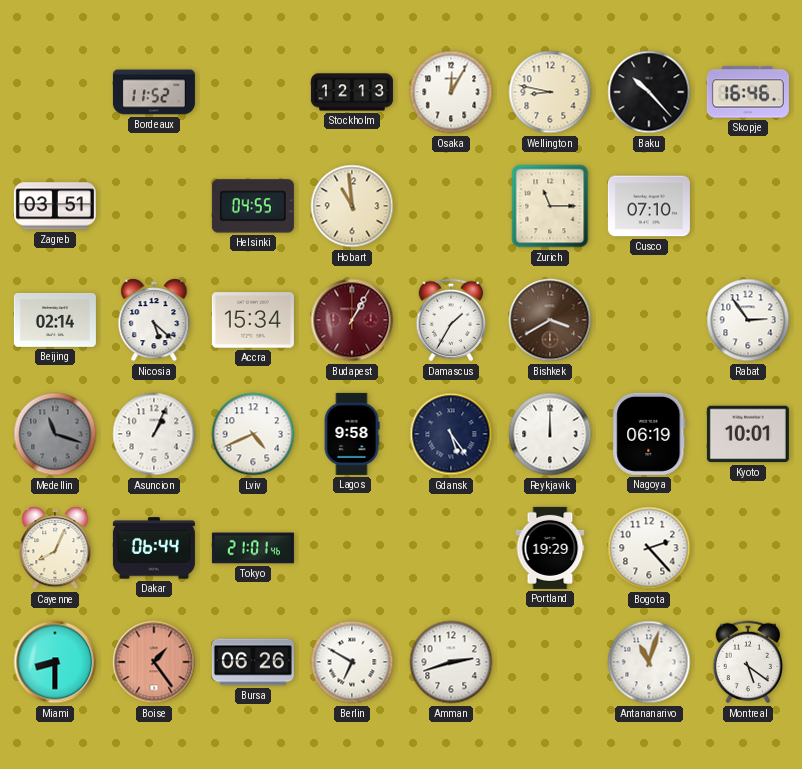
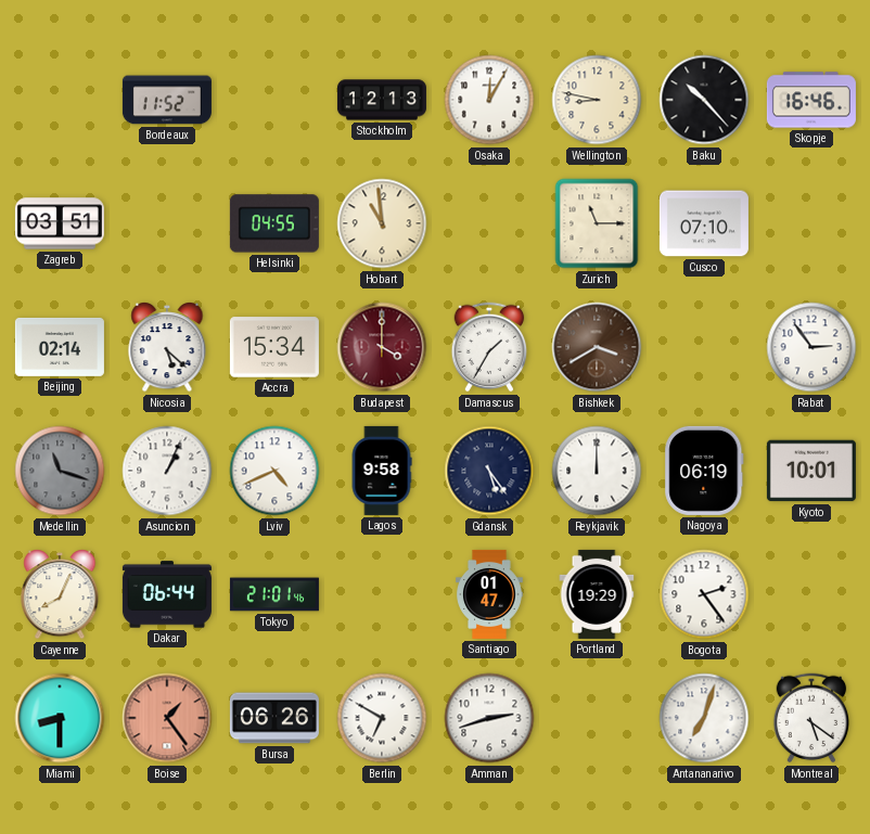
Budapest: 1:05 -> 4:00 (382, 347)
Santiago: none -> 01:47 (490, 594)
Bogota: 2:23 -> 2:24 (704, 594)
Antananarivo: 11:03 -> 7:03 (704, 718)
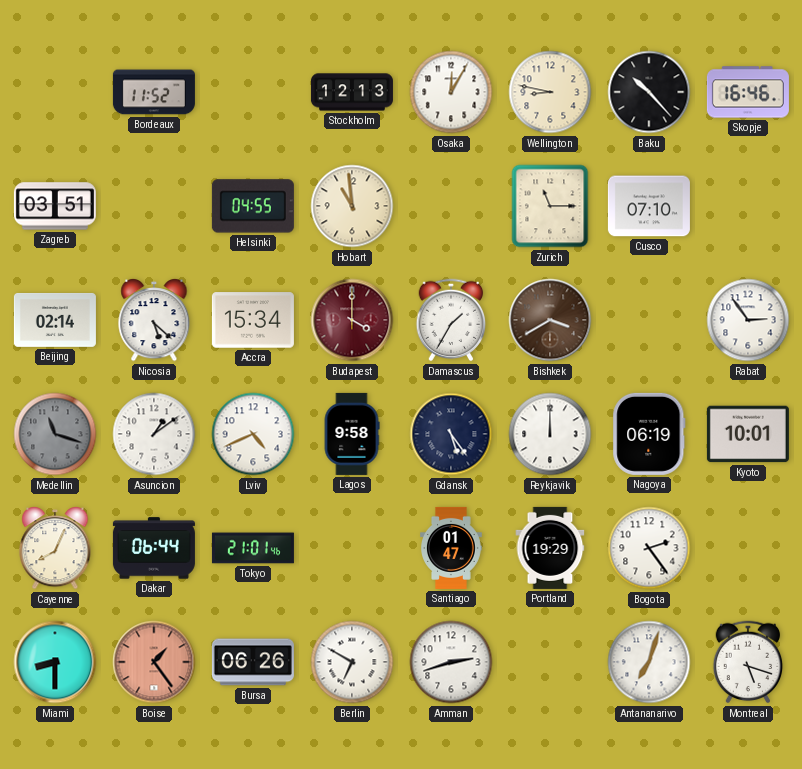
Asuncion: 1:04 -> 1:09 (154, 434)
Montreal: 5:21 -> 5:18 (748, 662)
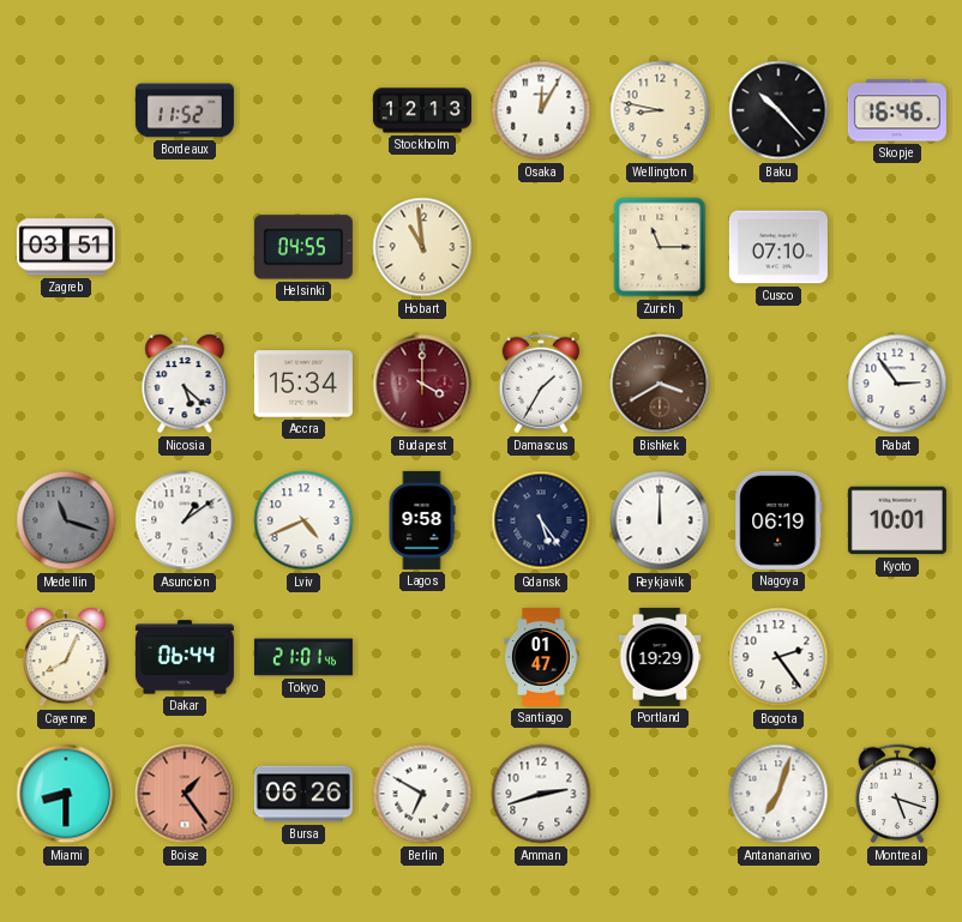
Beijing: 02:14 -> none (55, 320)
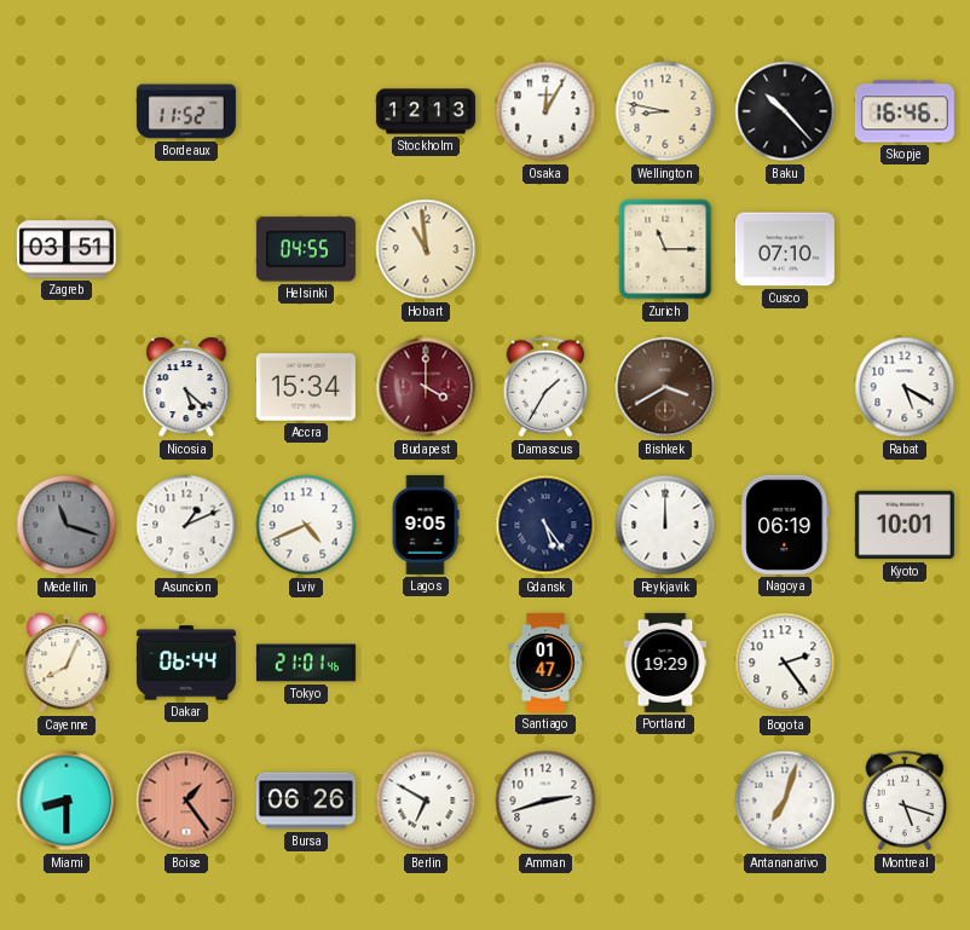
Rabat: 2:54 -> 5:20 (905, 387)
Asuncion: 1:09 -> 1:11 (186, 525)
Lagos: 9:58 -> 9:05 (426, 525)
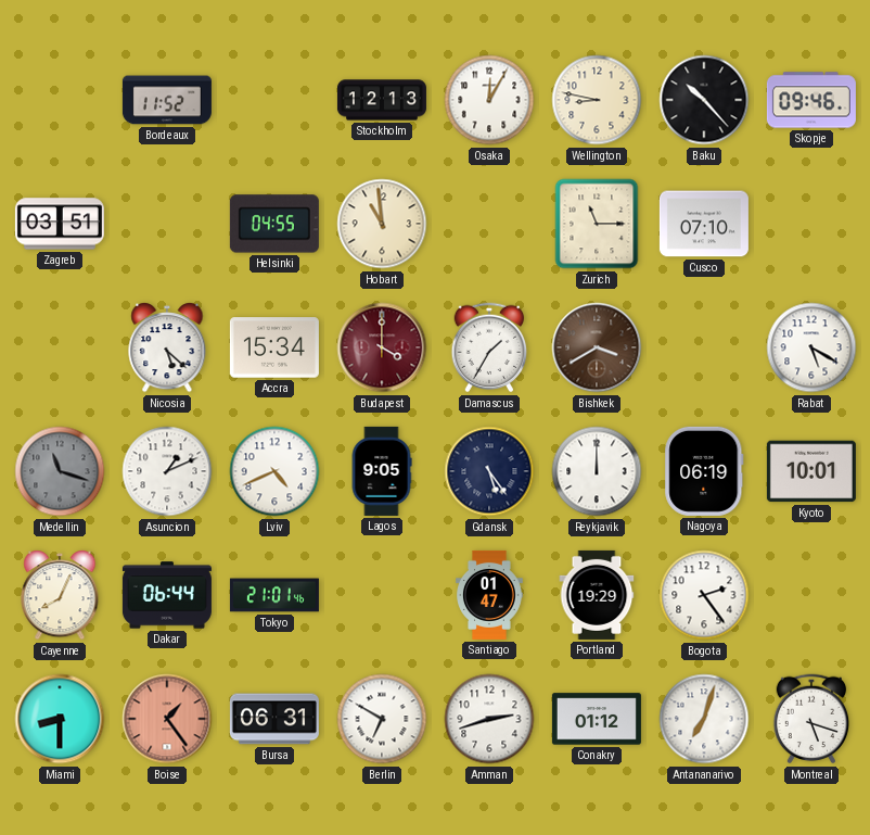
Skopje: 16:46 -> 09:46 (811, 100)
Bursa: 06:26 -> 06:31 (274, 719)
Conakry: none -> 01:12 (597, 719)
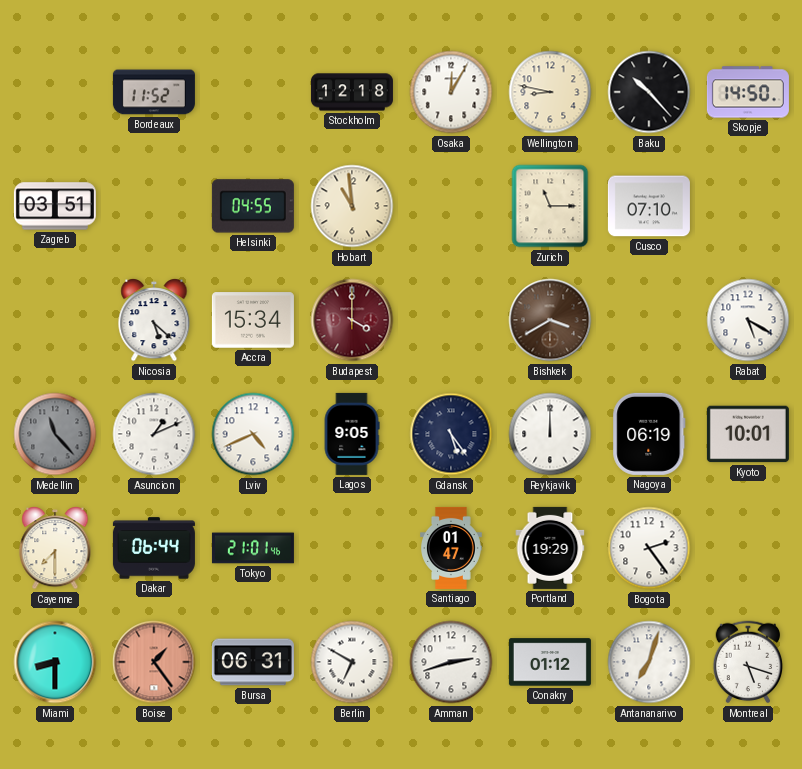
Stockholm: 12:13 -> 12:18 (352, 92)
Skopje: 09:46 -> 14:50 (748, 92)
Damascus: 1:35 -> none (489, 347)
Medellin: 11:18 -> 11:23 (55, 434)
Cayenne: 8:04 -> 7:30 (55, 549)
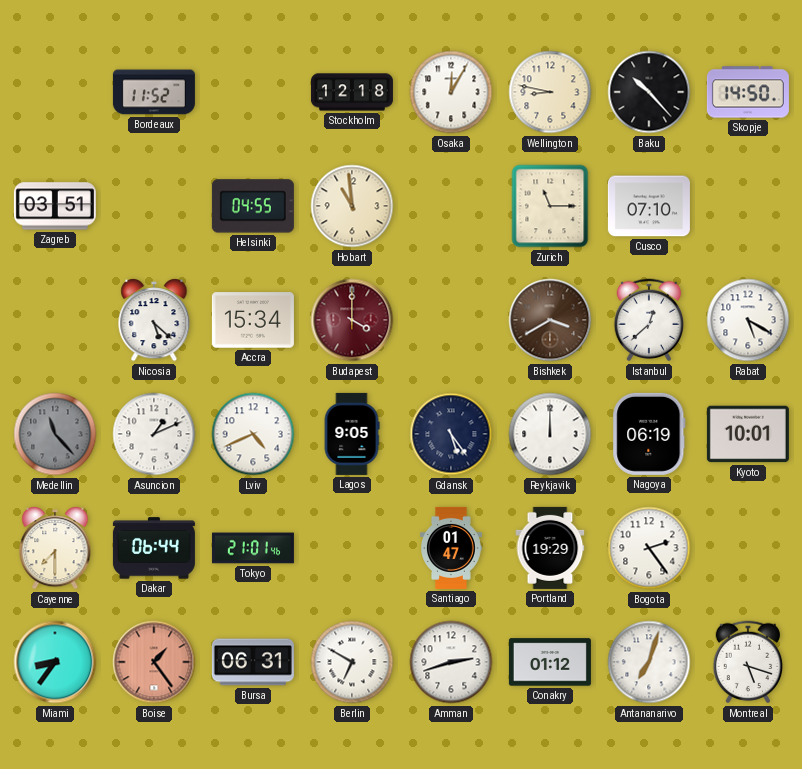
Istanbul: none -> 12:38 (649, 320)
Miami: 8:30 -> 8:36 (55, 662)
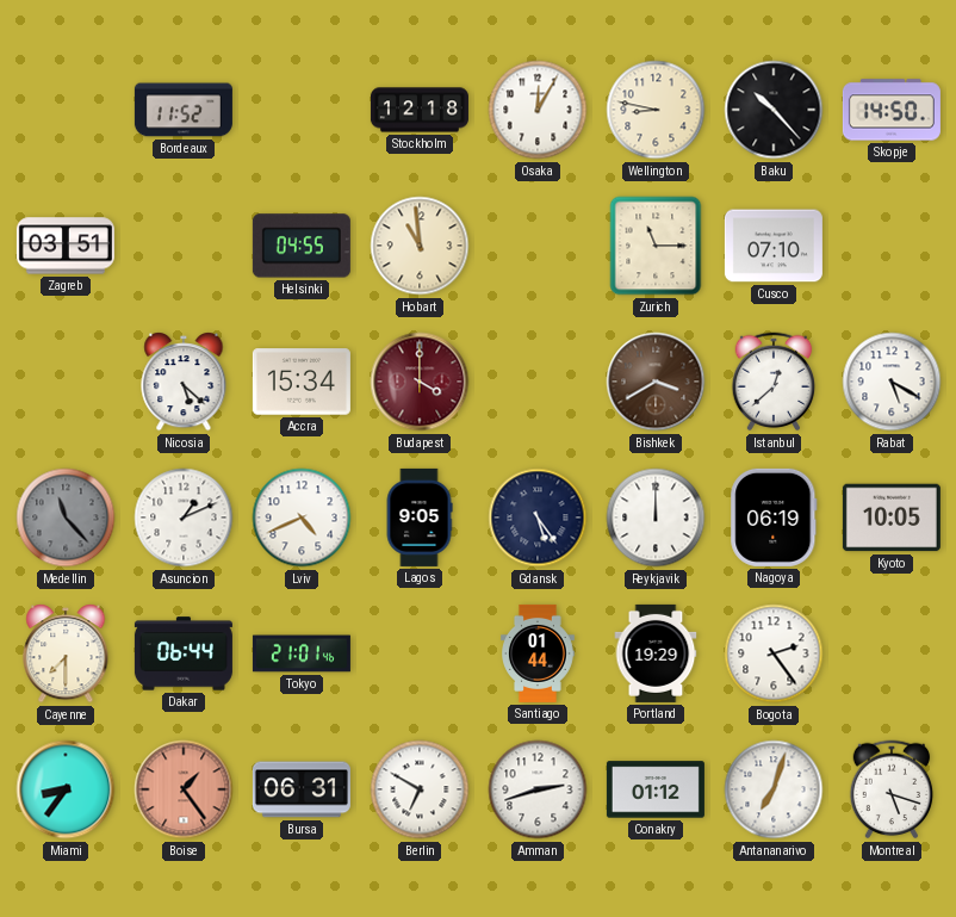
Kyoto: 10:01 -> 10:05 (892, 518)
Santiago: 01:47 -> 01:44 (539, 653)
